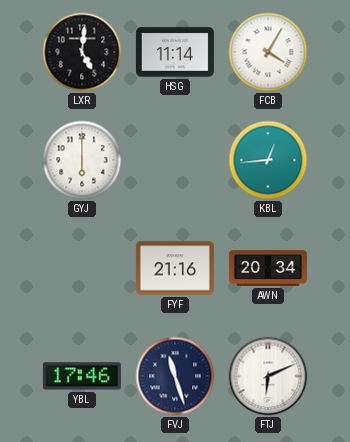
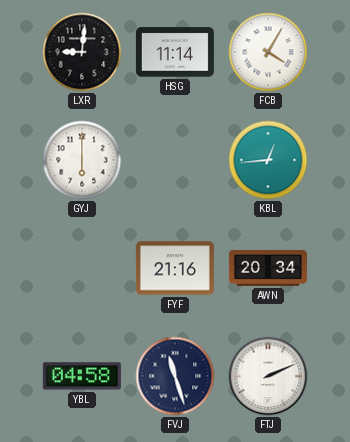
LXR: 5:01 -> 9:01 (82, 52)
YBL: 17:46 -> 04:58 (82, 376)
FTJ: 6:11 -> 2:11 (268, 376)
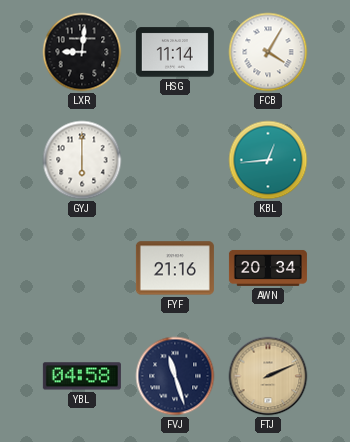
FTJ dial: white -> champagne (268, 376)
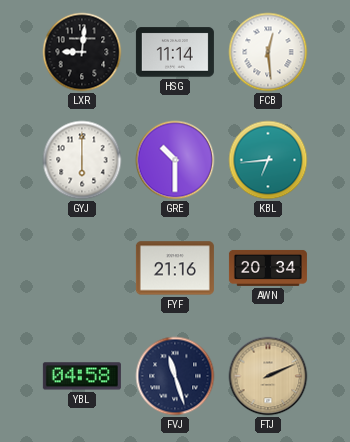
FCB: 4:05 -> 12:29 (268, 52)
GRE: none -> 10:30 (175, 160)
KBL: 12:44 -> 6:44 (268, 160)
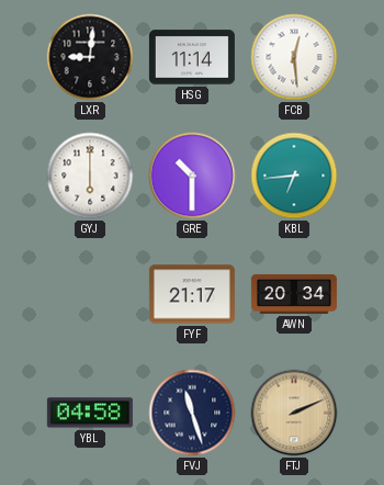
FYF: 21:16 -> 21:17 (192, 294)
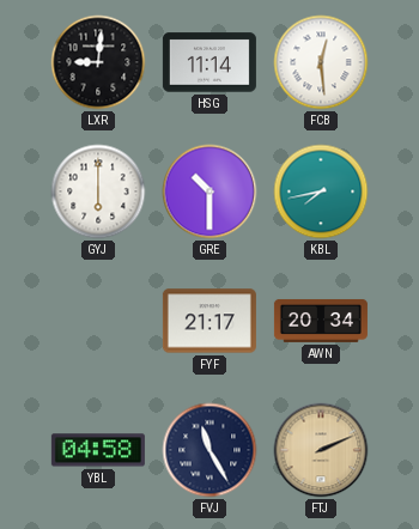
KBL: 6:44 -> 7:43 (321, 191)
FVJ: 11:27 -> 11:25 (209, 450)
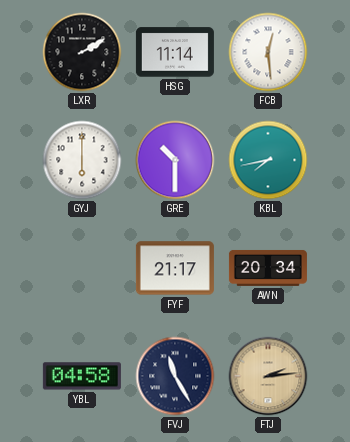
LXR: 9:01 -> 2:10 (82, 52)
FTJ: 2:11 -> 2:14 (268, 376)
